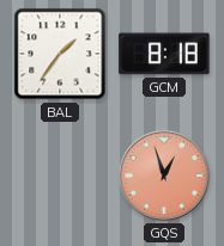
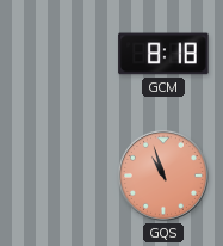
BAL: 1:36 -> none (60, 54)
GQS: 12:57 -> 10:57 (163, 176)
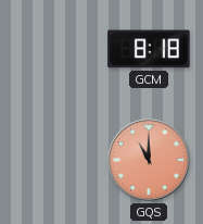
GQS: 10:57 -> 11:00 (149, 160)
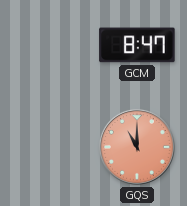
GCM: 8:18 -> 8:47 (137, 45)
